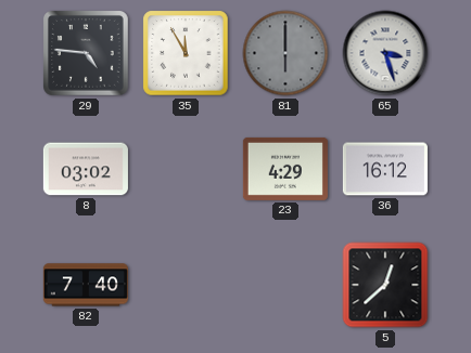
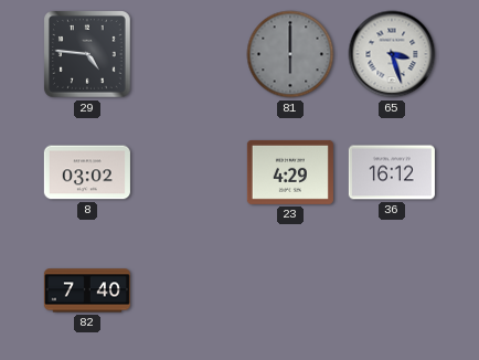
35: 11:55 -> none (186, 53)
5: 12:38 -> none (385, 285)
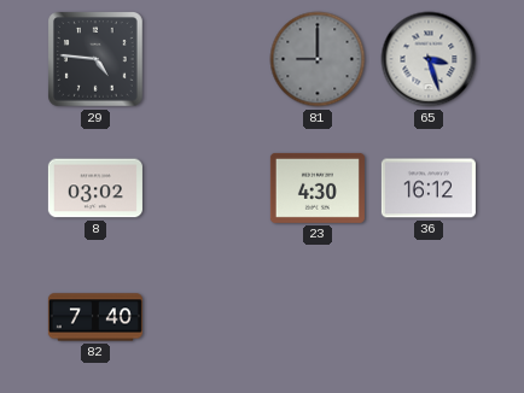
81: 6:00 -> 9:00 (318, 59)
23: 4:29 -> 4:30 (318, 188)
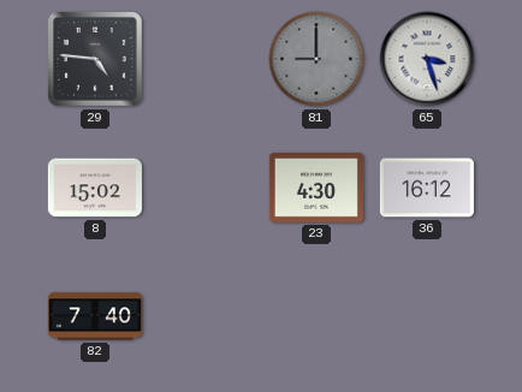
8: 03:02 -> 15:02 (95, 188)
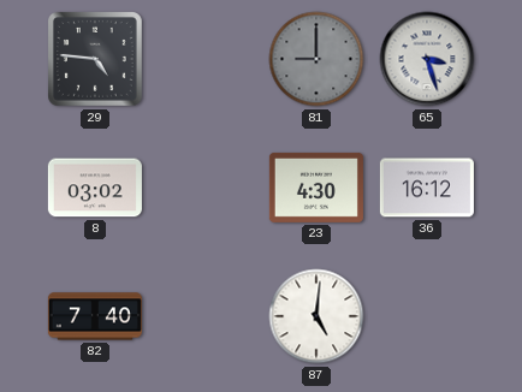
8: 15:02 -> 03:02 (95, 188)
87: none -> 5:01 (316, 316)
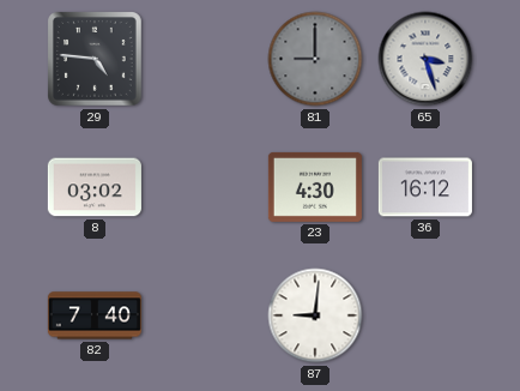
87: 5:01 -> 9:01 (315, 315)
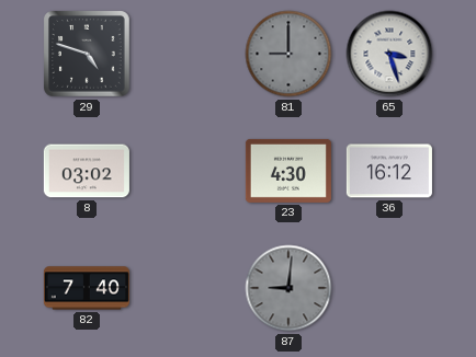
29: 4:46 -> 4:48 (88, 55)
87 dial: white -> grey (288, 288)
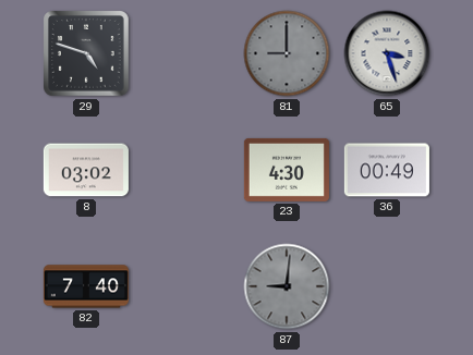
36: 16:12 -> 00:49 (387, 170)
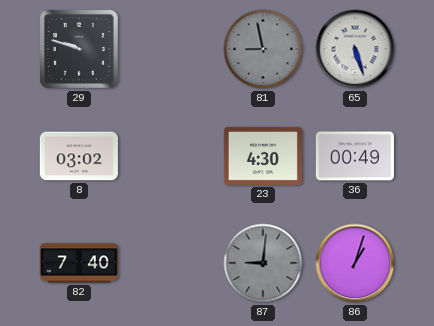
29: 4:48 -> 9:48 (80, 50)
81: 9:00 -> 8:58 (263, 49)
65: 3:27 -> 5:27 (355, 49)
86: none -> 1:03 (355, 263)
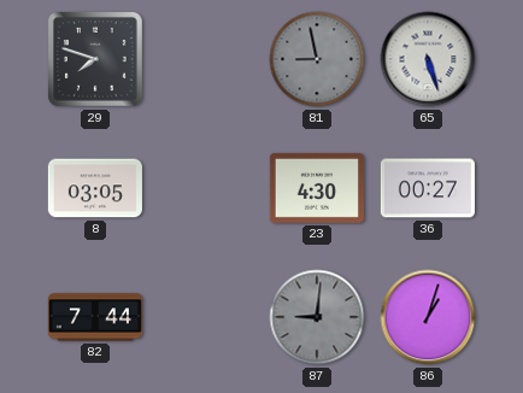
29: 9:48 -> 7:48 (96, 60)
8: 03:02 -> 03:05 (95, 188)
36: 00:49 -> 00:27 (428, 188)
82: 7:40 -> 7:44 (95, 317)
